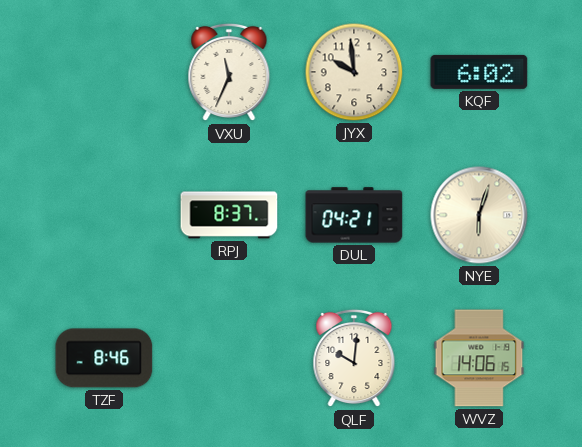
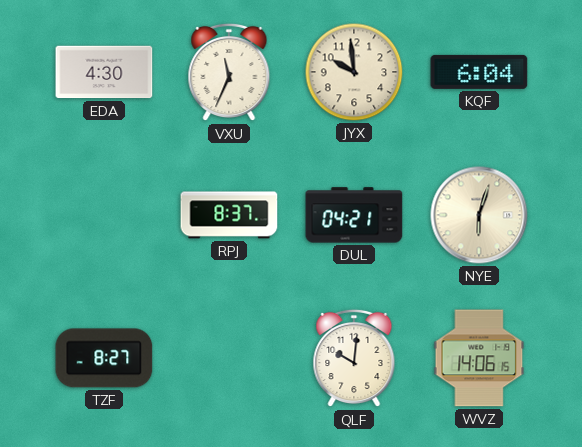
EDA: none -> 4:30 (104, 72)
KQF: 6:02 -> 6:04 (479, 72)
TZF: 8:46 -> 8:27 (104, 358)
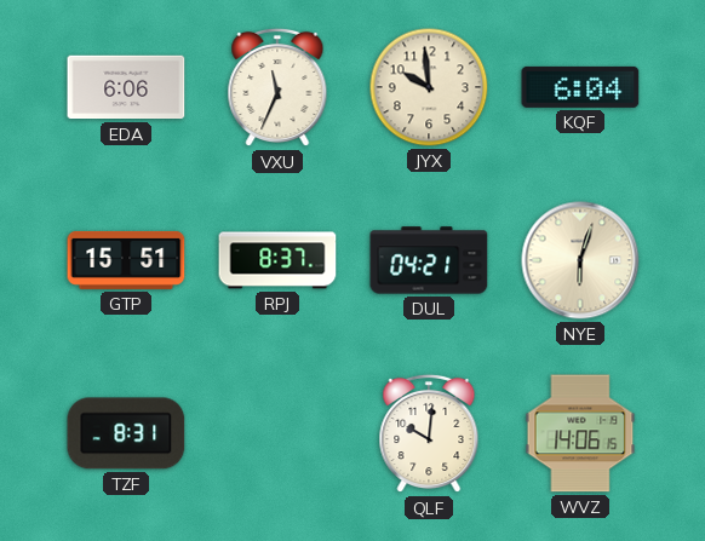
EDA: 4:30 -> 6:06 (126, 87)
GTP: none -> 15:51 (126, 260)
TZF: 8:27 -> 8:31 (126, 433)
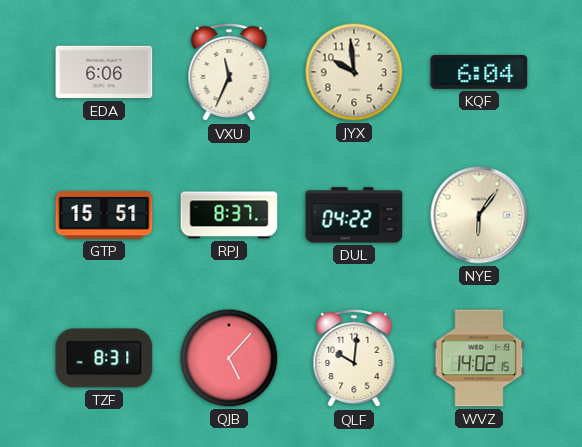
DUL: 04:21 -> 04:22 (354, 215)
NYE: 6:03 -> 6:06 (479, 215)
QJB: none -> 5:07 (229, 358)
WVZ: 14:06 -> 14:02 (479, 358)
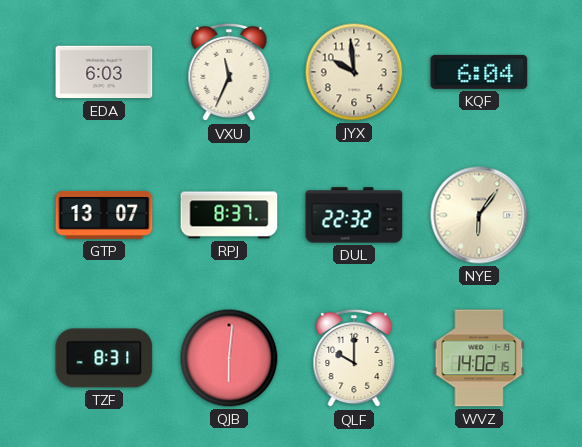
EDA: 6:06 -> 6:03 (104, 72)
GTP: 15:51 -> 13:07 (104, 215)
DUL: 04:22 -> 22:32 (354, 215)
QJB: 5:07 -> 6:01 (229, 358)
QLF: 10:01 -> 10:00 (354, 358)
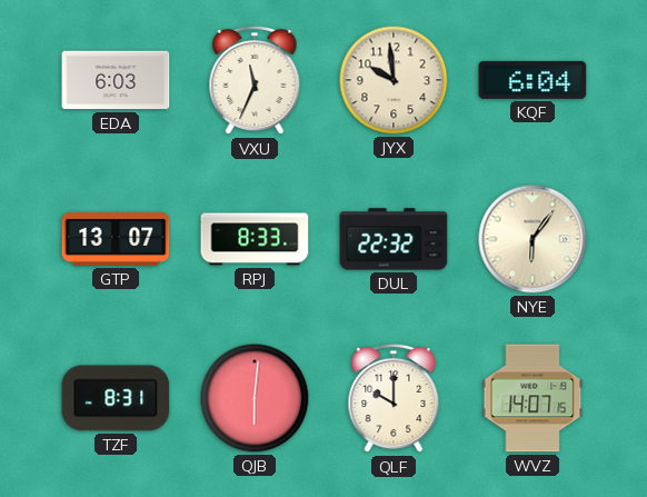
RPJ: 8:37 -> 8:33 (255, 239)
WVZ: 14:02 -> 14:07 (532, 398)
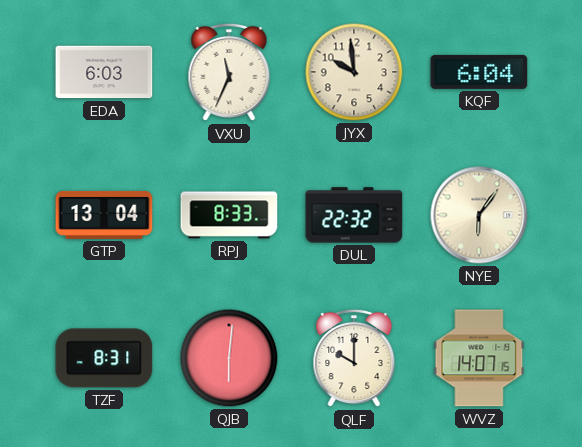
GTP: 13:07 -> 13:04 (104, 215)
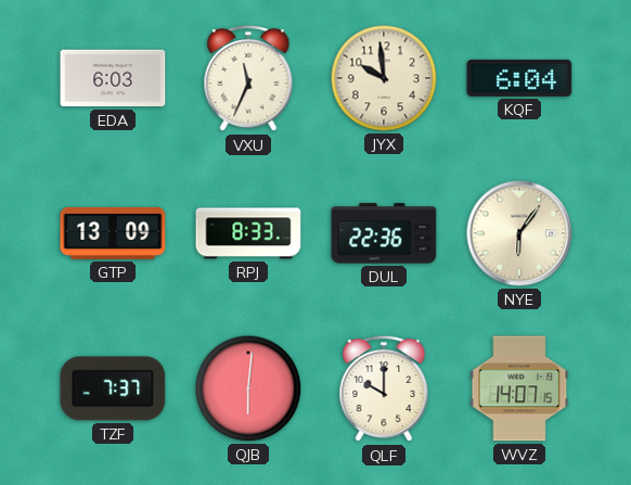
GTP: 13:04 -> 13:09 (113, 233)
DUL: 22:32 -> 22:36 (384, 233)
TZF: 8:31 -> 7:37 (113, 388)
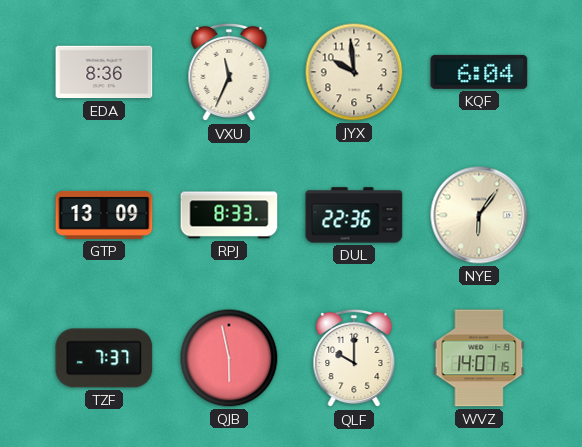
EDA: 6:03 -> 8:36 (104, 72)
QJB: 6:01 -> 5:58 (229, 358)
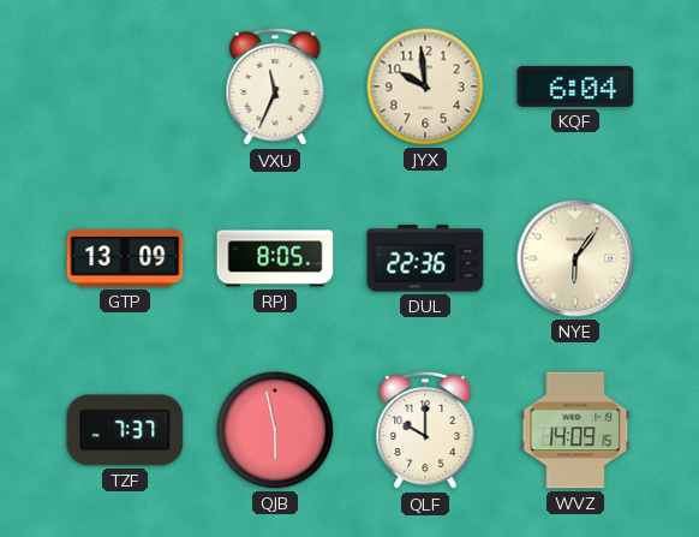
EDA: 8:36 -> none (104, 72)
RPJ: 8:33 -> 8:05 (275, 258)
WVZ: 14:07 -> 14:09 (575, 430)
